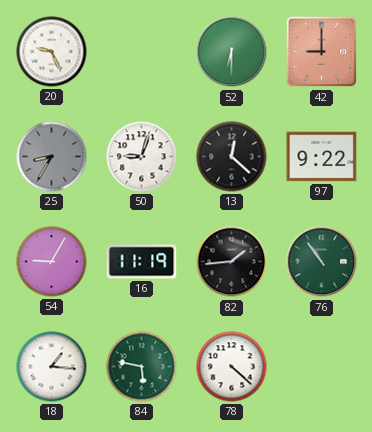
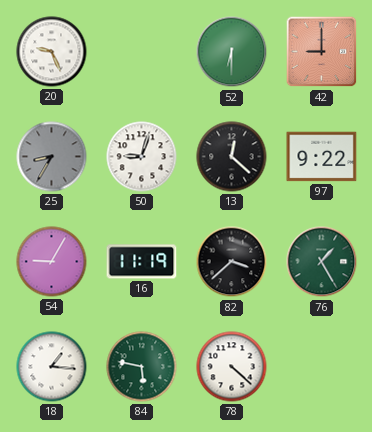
82: 1:44 -> 3:38 (232, 262)
76: 10:54 -> 1:25 (322, 262)
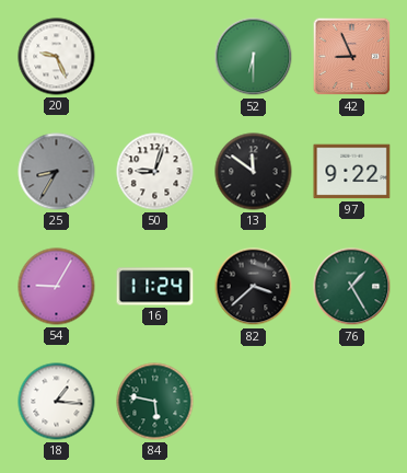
42: 9:00 -> 8:56 (352, 57)
13: 12:22 -> 11:51 (254, 172)
16: 11:19 -> 11:24 (155, 287)
78: 4:22 -> none (232, 367)
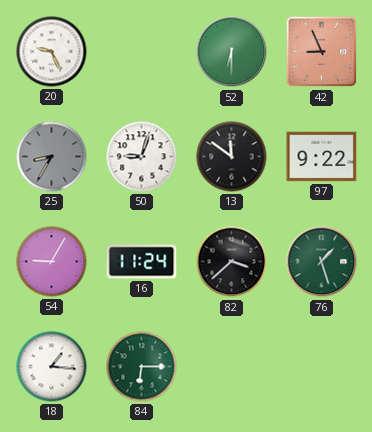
76: 1:25 -> 1:27 (322, 262)
84: 5:47 -> 6:15 (142, 367)
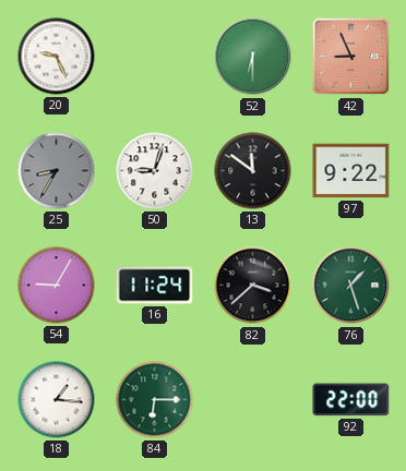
92: none -> 22:00 (351, 400)
